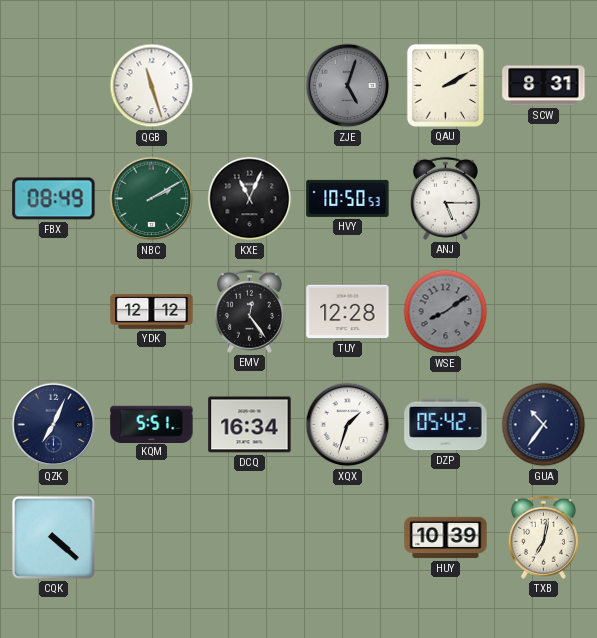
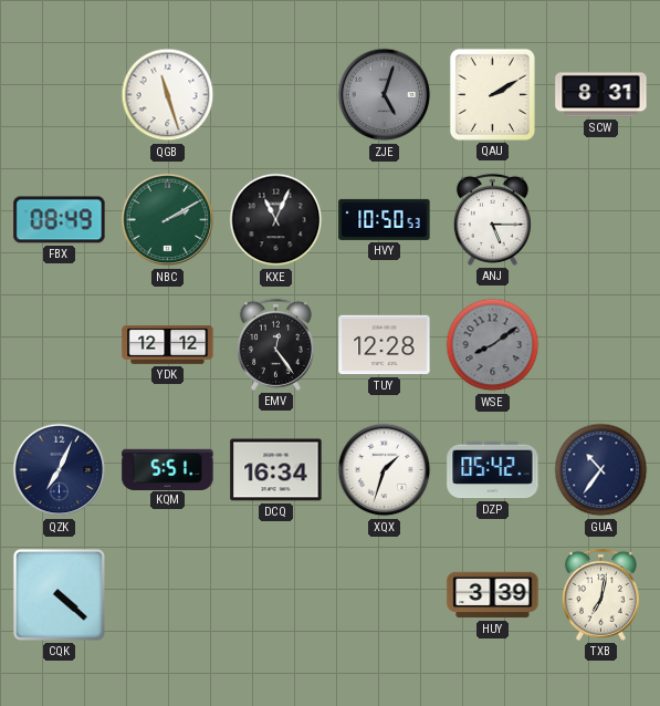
HUY: 10:39 -> 3:39 (493, 595)
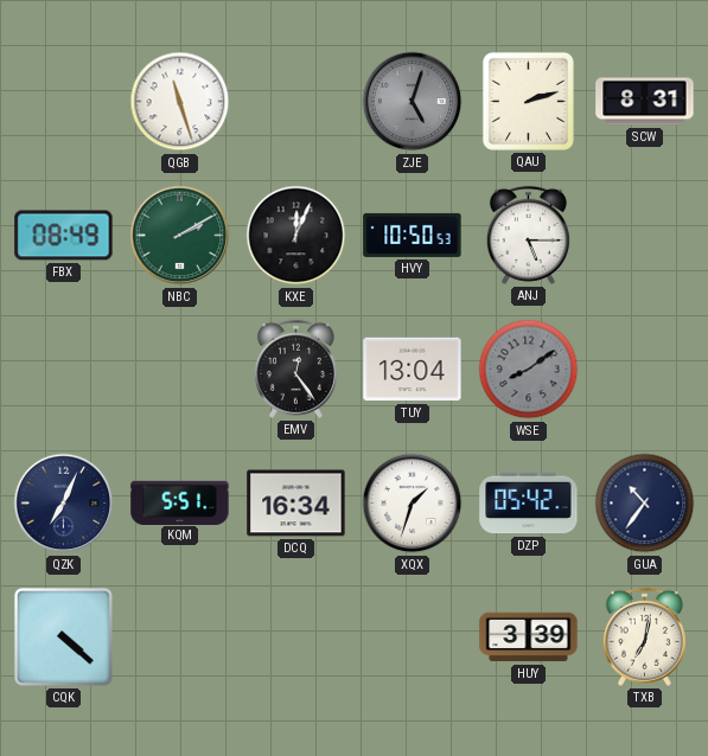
QAU: 2:10 -> 2:12 (528, 101)
KXE: 11:04 -> 12:04 (296, 236)
YDK: 12:12 -> none (168, 345)
TUY: 12:28 -> 13:04 (413, 370)
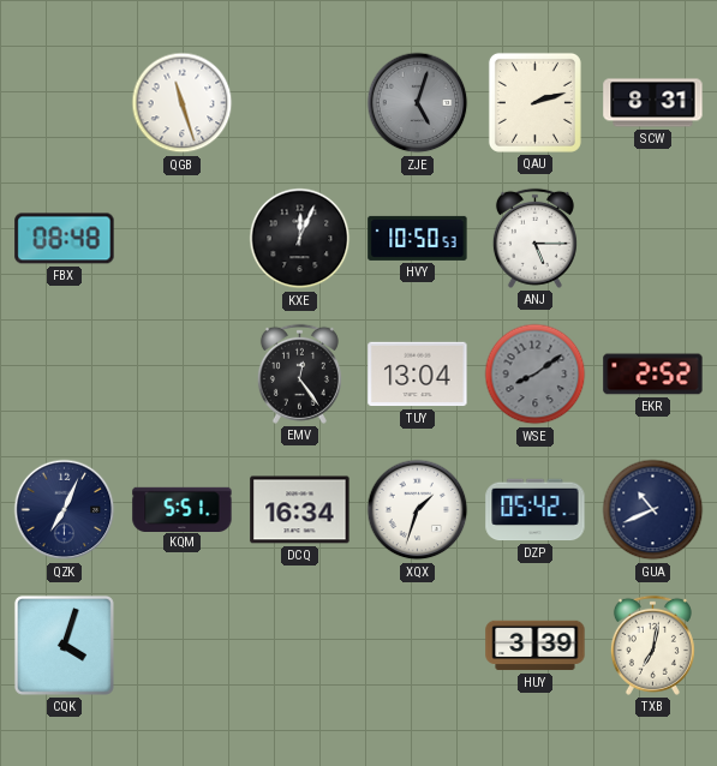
FBX: 08:49 -> 08:48 (65, 239)
NBC: 2:10 -> none (180, 236)
EKR: none -> 2:52 (653, 375)
GUA: 10:36 -> 10:41 (653, 510)
CQK: 4:22 -> 4:03 (64, 645)
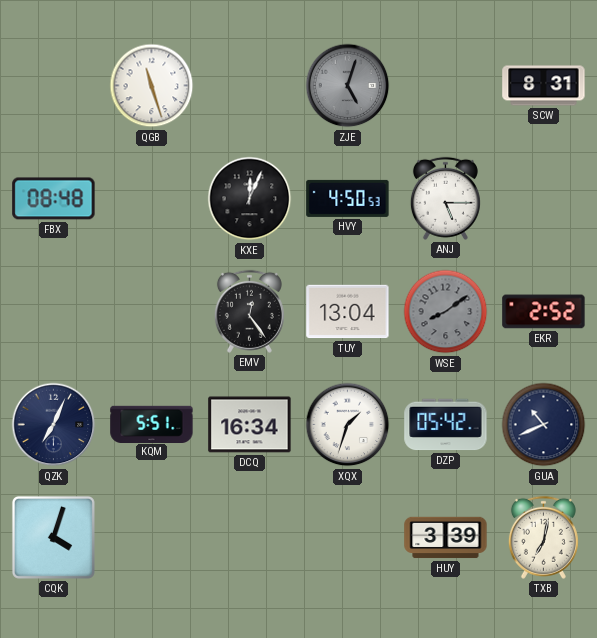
QAU: 2:12 -> none (534, 102)
HVY: 10:50 -> 4:50 (348, 198)
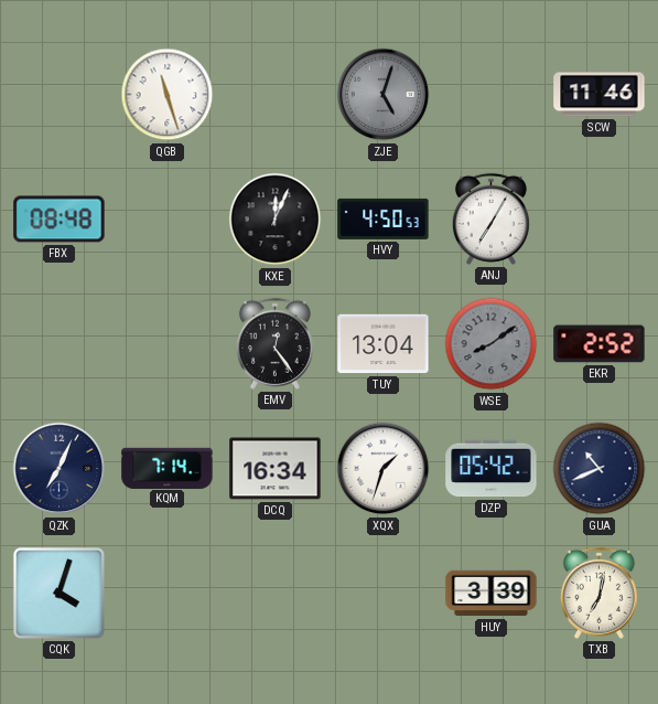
SCW: 8:31 -> 11:46 (600, 95)
ANJ: 5:15 -> 7:05 (490, 218)
KQM: 5:51 -> 7:14 (168, 468)
